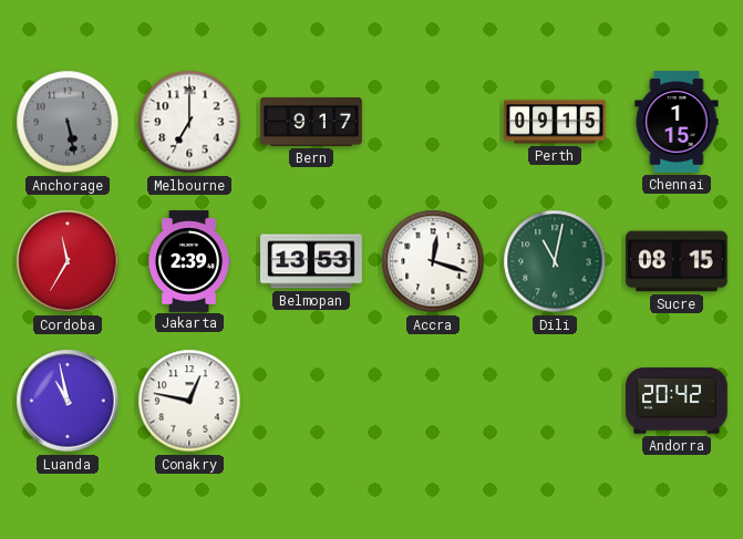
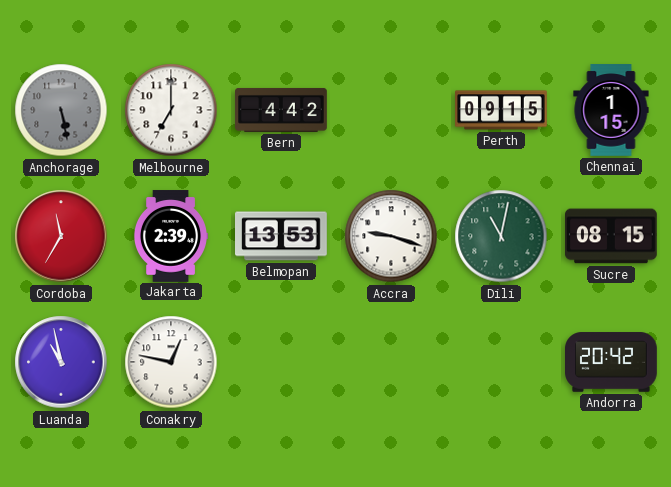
Bern: 9:17 -> 4:42 (281, 110)
Accra: 12:18 -> 9:18 (391, 236)
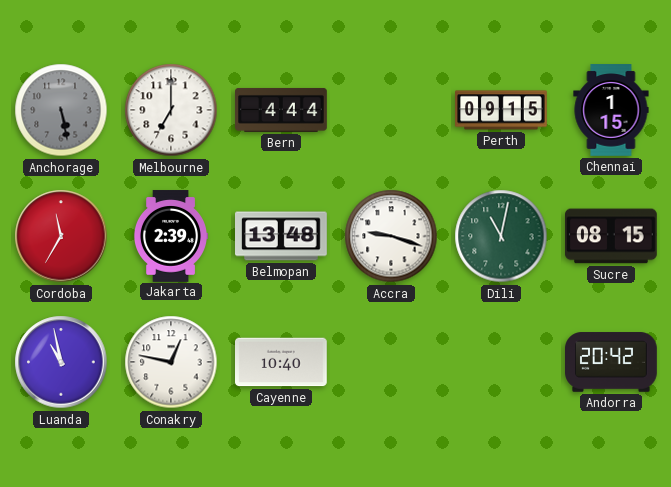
Bern: 4:42 -> 4:44 (281, 110)
Belmopan: 13:53 -> 13:48 (281, 236)
Cayenne: none -> 10:40 (282, 362)
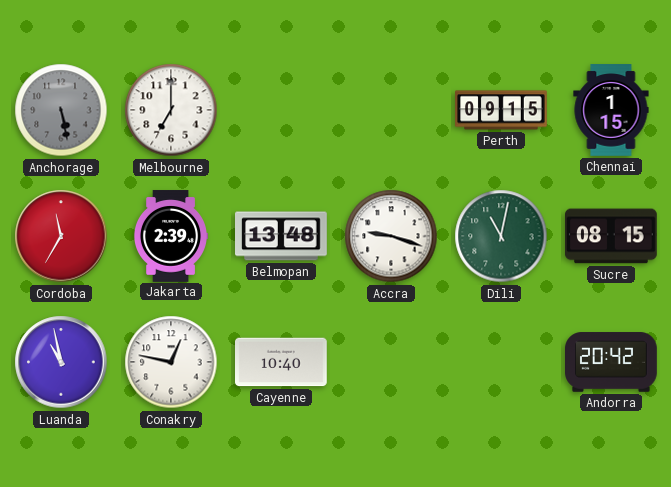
Bern: 4:44 -> none (281, 110)
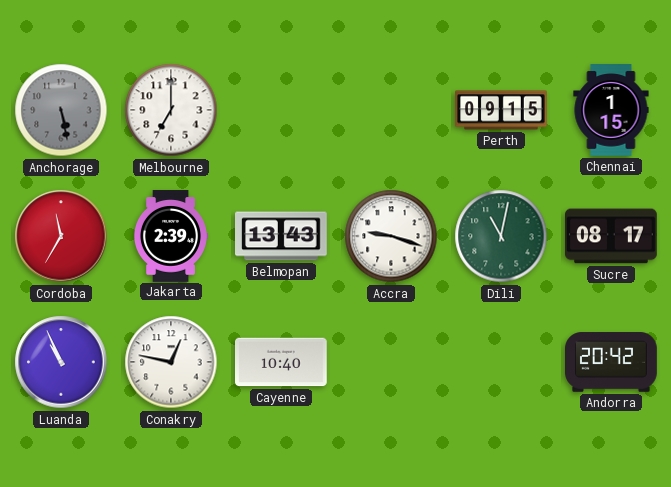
Belmopan: 13:48 -> 13:43 (281, 236)
Sucre: 08:15 -> 08:17 (612, 236)
Luanda: 10:58 -> 10:56 (61, 362)
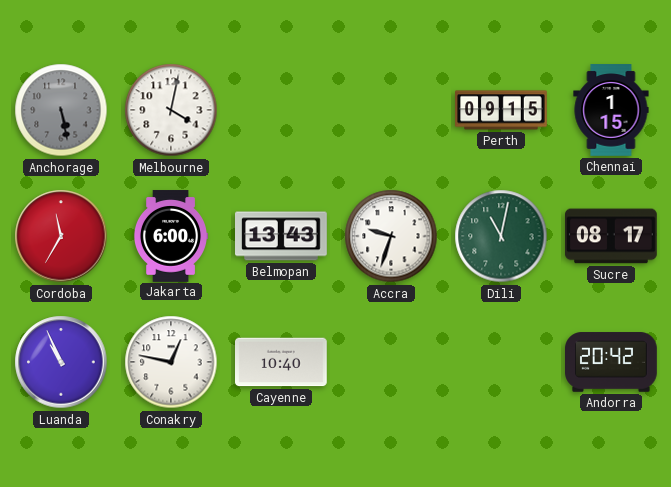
Melbourne: 7:00 -> 4:02 (171, 110)
Jakarta: 2:39 -> 6:00 (170, 236)
Accra: 9:18 -> 9:33 (391, 236)
